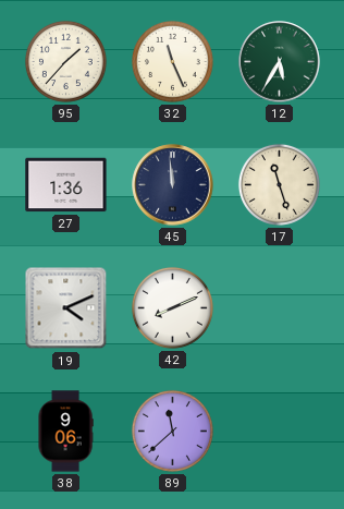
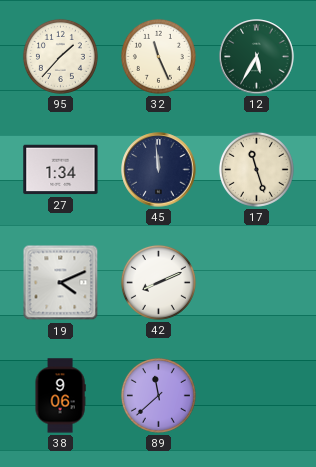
27: 1:36 -> 1:34 (61, 170)
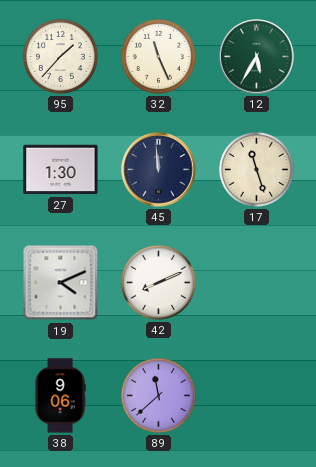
27: 1:34 -> 1:30 (61, 170)
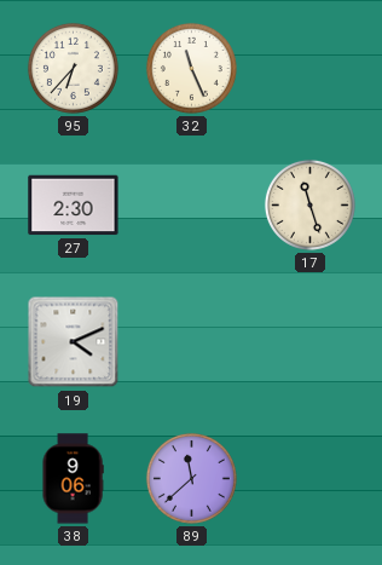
95: 1:37 -> 6:37 (73, 68)
12: 5:35 -> none (257, 57)
27: 1:30 -> 2:30 (74, 206)
45: 11:59 -> none (159, 170)
42: 8:11 -> none (158, 282)
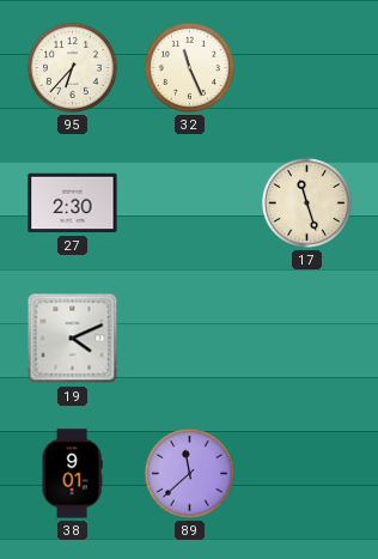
38: 9:06 -> 9:01 (72, 474)
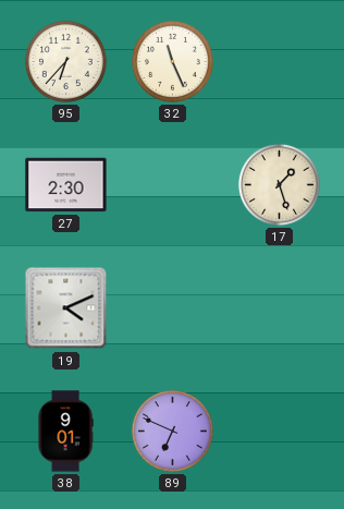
17: 11:27 -> 1:27 (279, 184)
89: 11:38 -> 6:49 (172, 431)
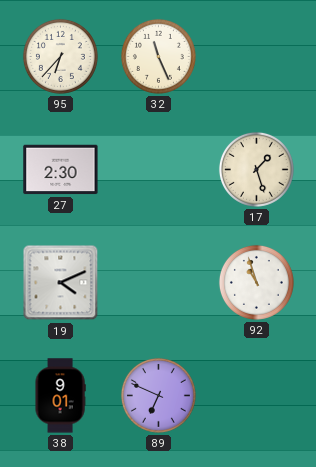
92: none -> 10:57 (256, 282)
